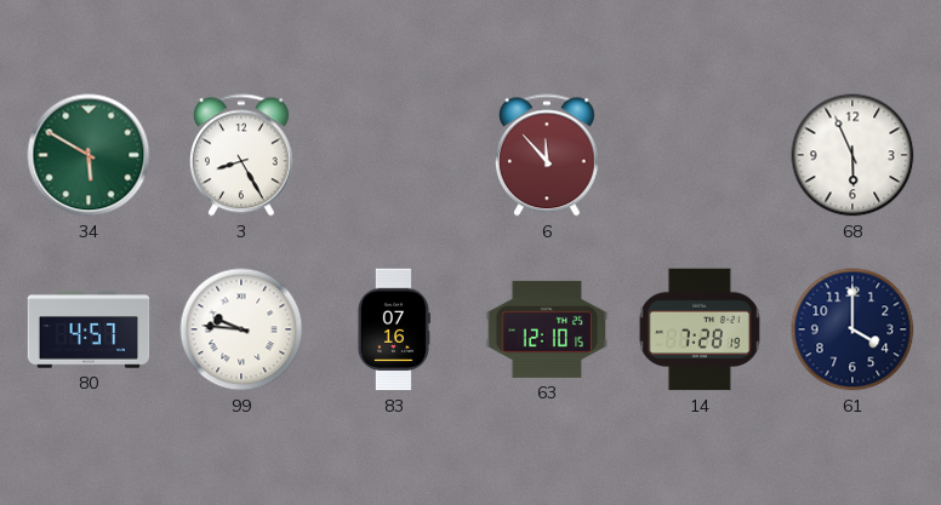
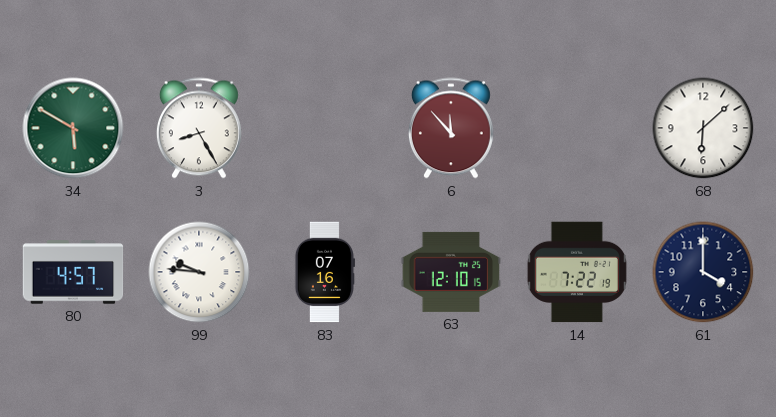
68: 5:56 -> 6:08 (703, 128)
14: 7:28 -> 7:22 (577, 272)
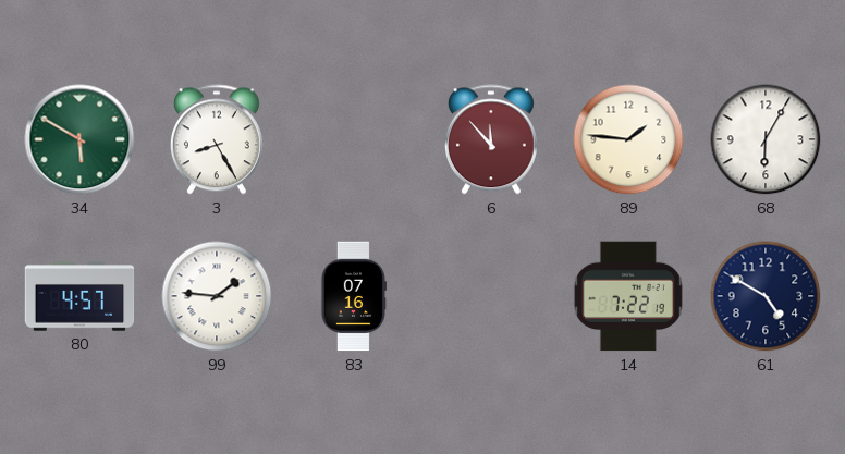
89: none -> 1:46 (628, 139)
68: 6:08 -> 6:05 (766, 139)
99: 9:46 -> 1:46 (217, 296)
63: 12:10 -> none (451, 272)
61: 4:00 -> 4:50 (766, 296)
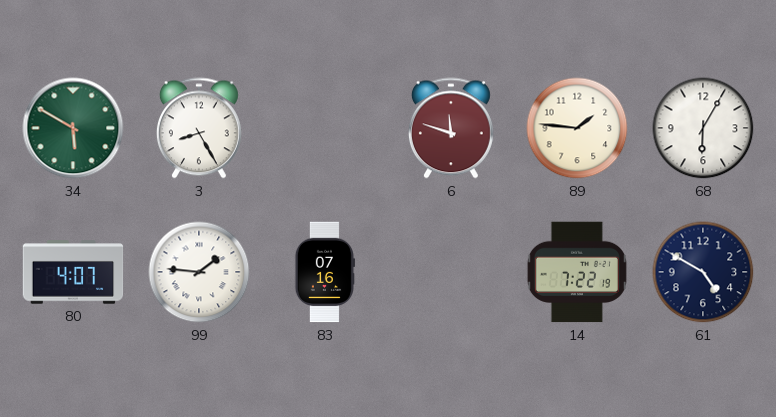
6: 11:53 -> 11:48 (451, 128)
80: 4:57 -> 4:07 (73, 272)
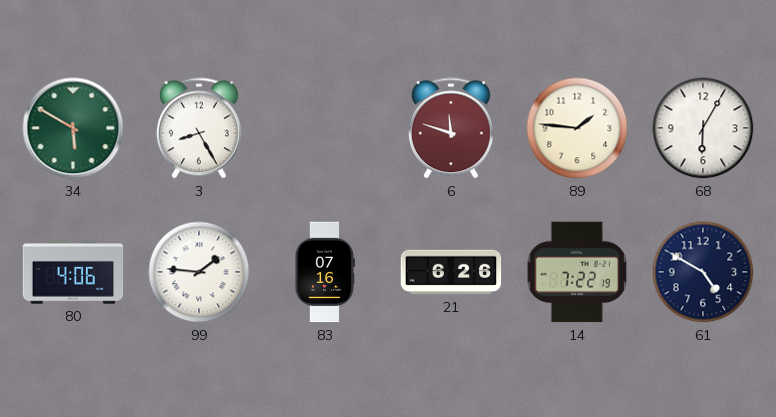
80: 4:07 -> 4:06 (73, 272)
21: none -> 6:26 (451, 272)
